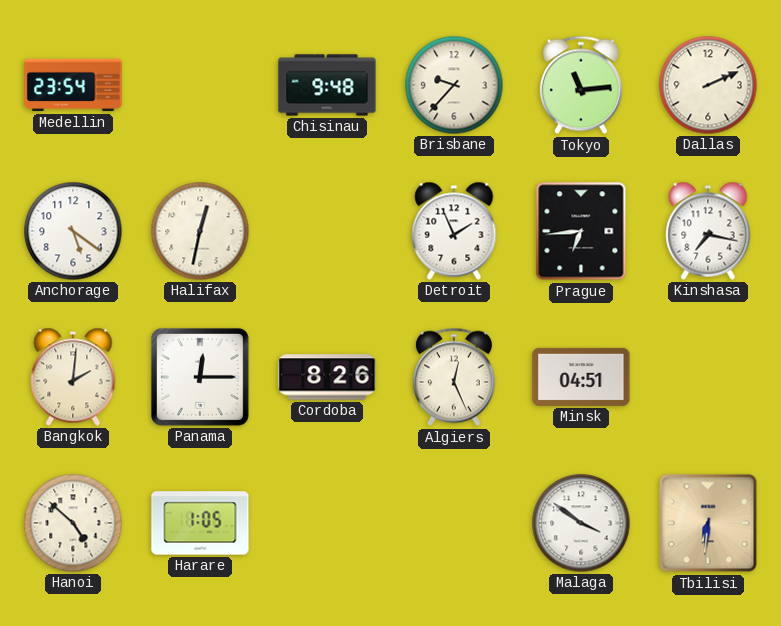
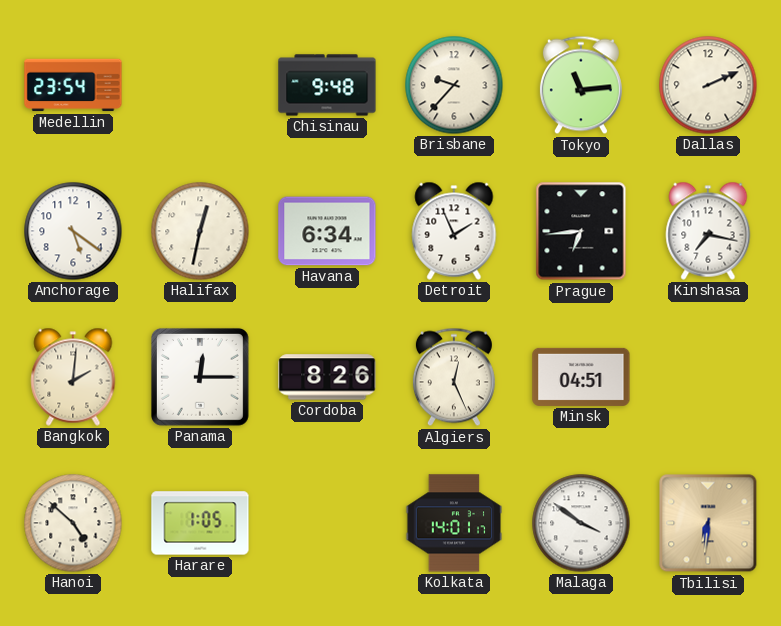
Havana: none -> 6:34 (327, 231)
Kolkata: none -> 14:01 (454, 523)
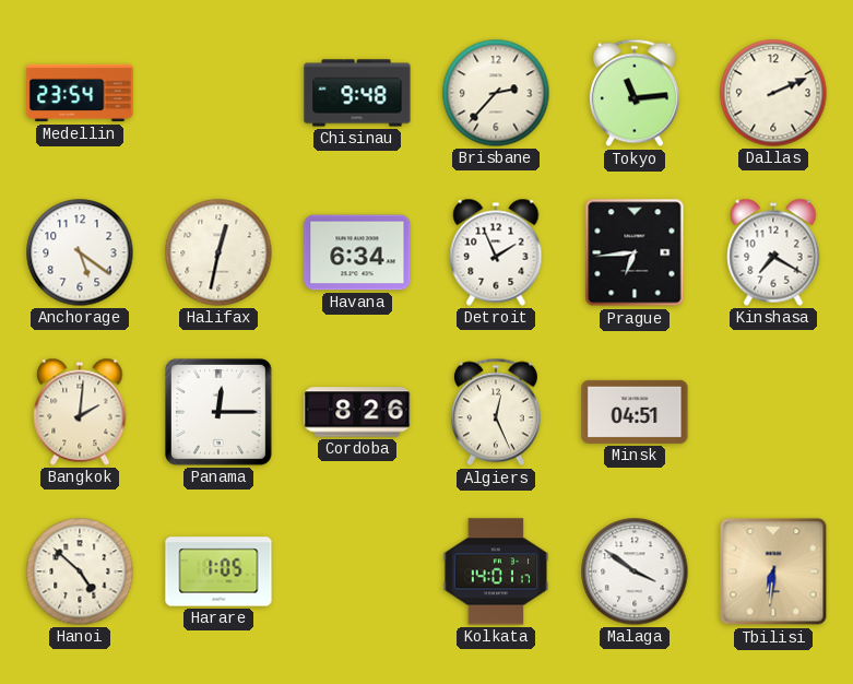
Brisbane: 9:37 -> 2:37 (496, 93)
Kinshasa: 7:17 -> 7:20 (773, 252)
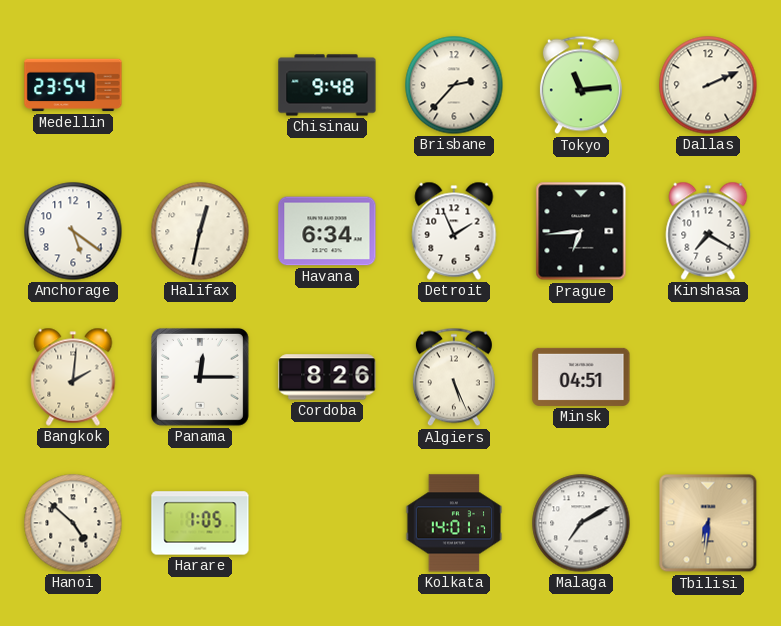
Algiers: 12:26 -> 5:26 (454, 377)
Malaga: 3:51 -> 7:10 (581, 523)
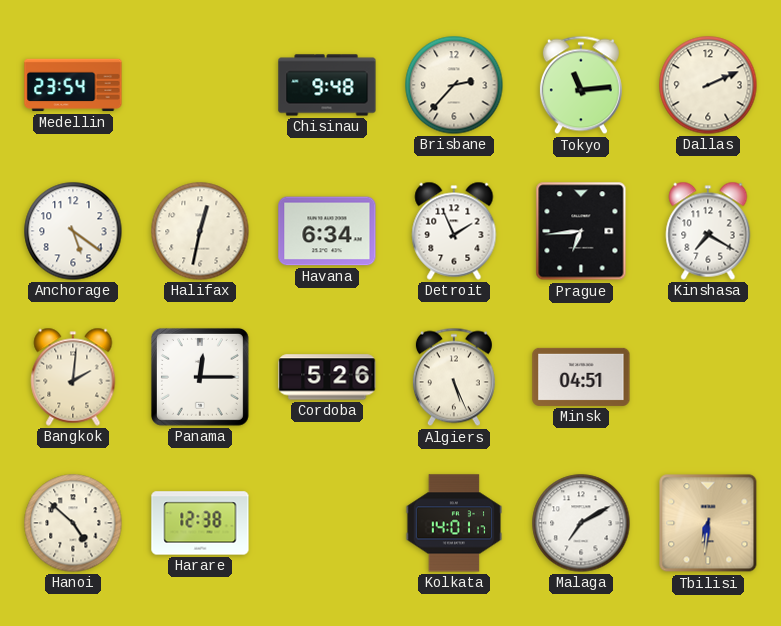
Cordoba: 8:26 -> 5:26 (327, 377)
Harare: 1:05 -> 12:38 (200, 523)
